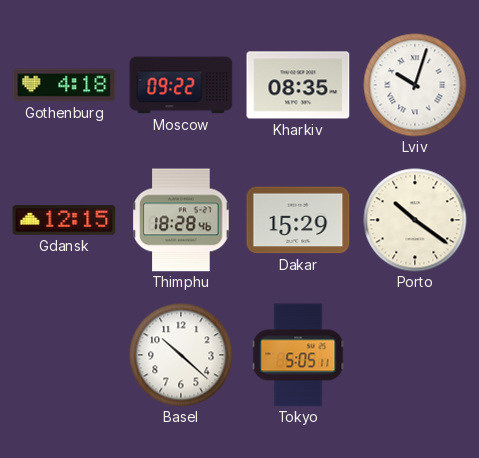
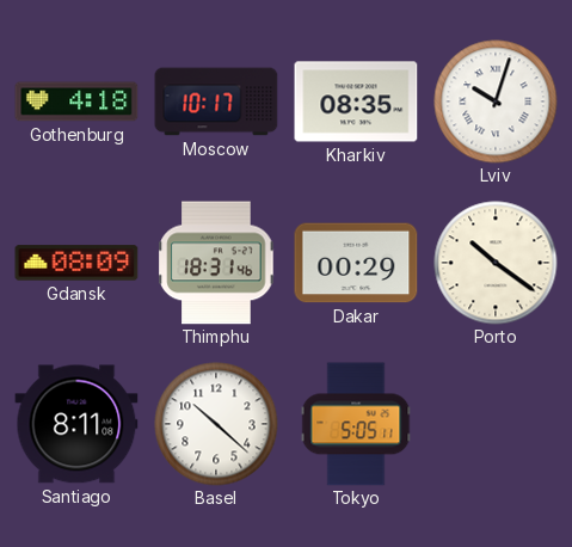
Moscow: 09:22 -> 10:17 (216, 102)
Gdansk: 12:15 -> 08:09 (76, 263)
Thimphu: 18:28 -> 18:31 (216, 263)
Dakar: 15:29 -> 00:29 (356, 263)
Santiago: none -> 8:11 (76, 424)
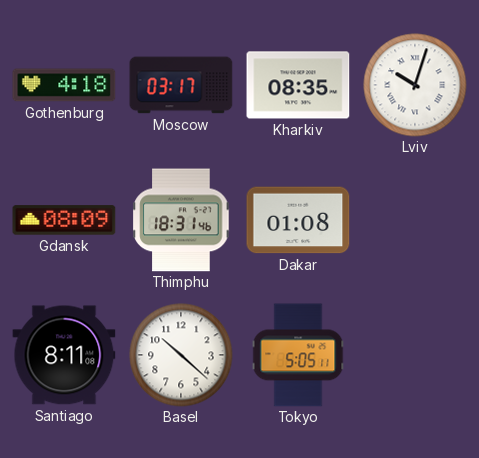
Moscow: 10:17 -> 03:17 (181, 85)
Dakar: 00:29 -> 01:08 (298, 220)
Porto: 10:21 -> none (496, 263)
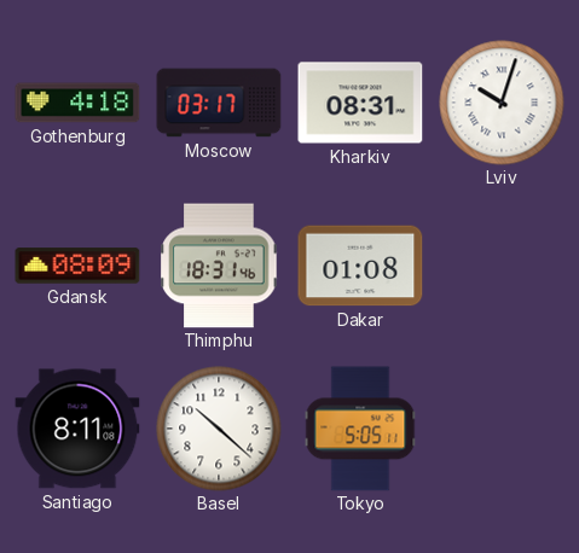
Kharkiv: 08:35 -> 08:31 (360, 103)
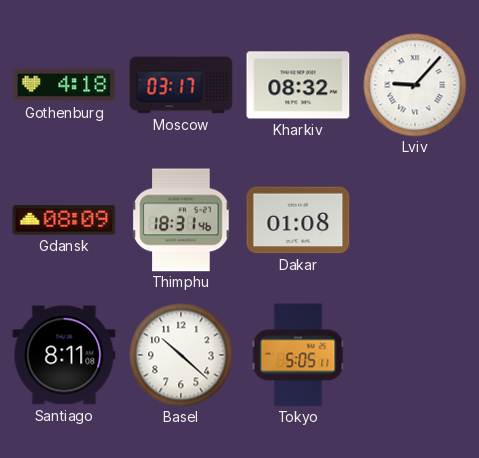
Kharkiv: 08:31 -> 08:32 (298, 85)
Lviv: 10:03 -> 9:07 (415, 85)
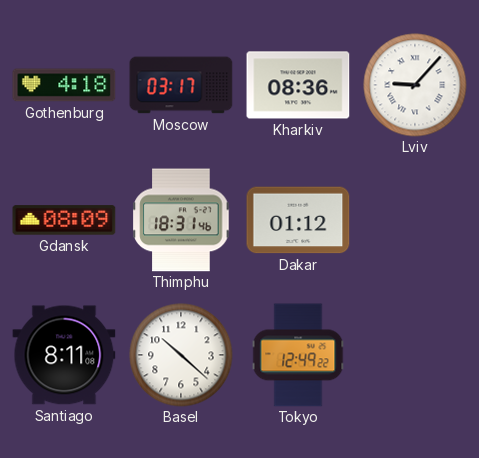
Kharkiv: 08:32 -> 08:36 (298, 85)
Dakar: 01:08 -> 01:12 (298, 220)
Tokyo: 5:05 -> 12:49 (298, 355)
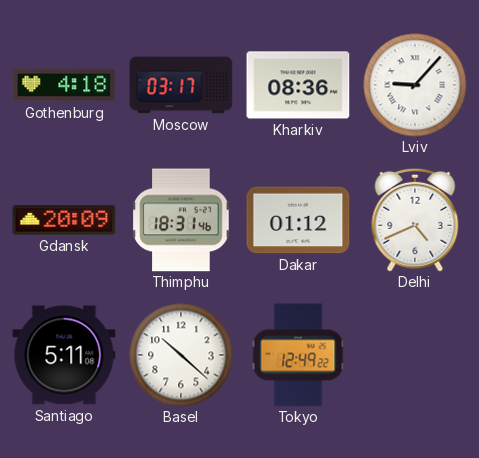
Gdansk: 08:09 -> 20:09 (64, 220)
Delhi: none -> 4:41 (415, 220)
Santiago: 8:11 -> 5:11 (64, 355)
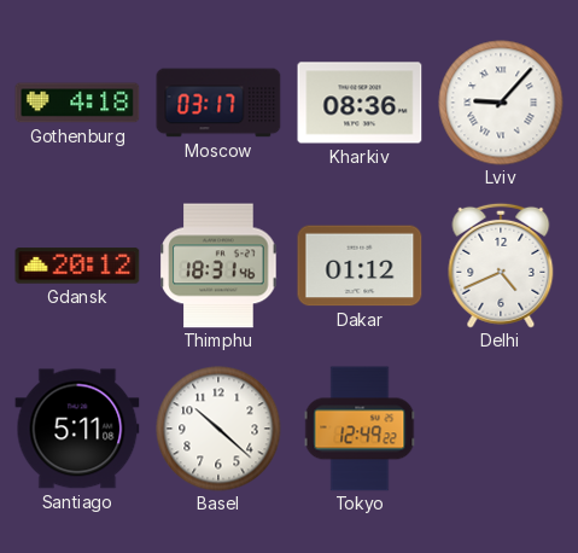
Gdansk: 20:09 -> 20:12 (77, 266)
